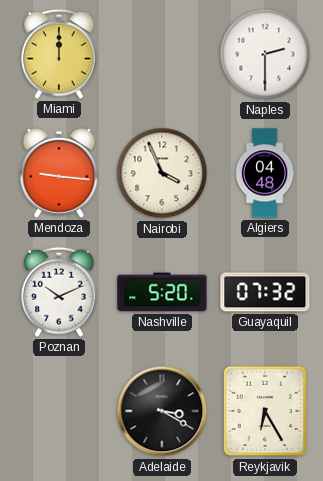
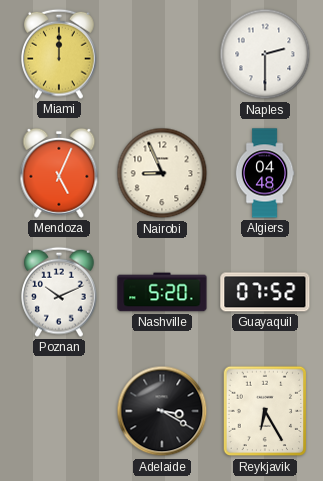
Mendoza: 9:16 -> 5:04 (59, 173)
Nairobi: 3:56 -> 8:56 (162, 173)
Guayaquil: 07:32 -> 07:52 (265, 292)
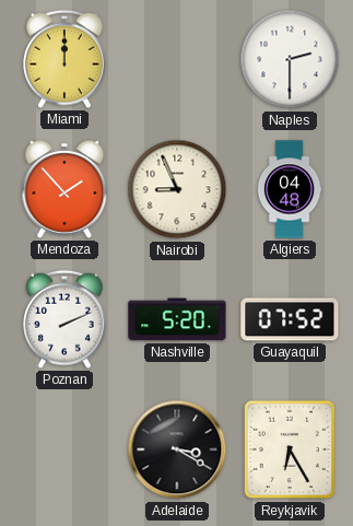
Mendoza: 5:04 -> 1:53 (64, 189)
Poznan: 10:11 -> 2:11 (66, 319)
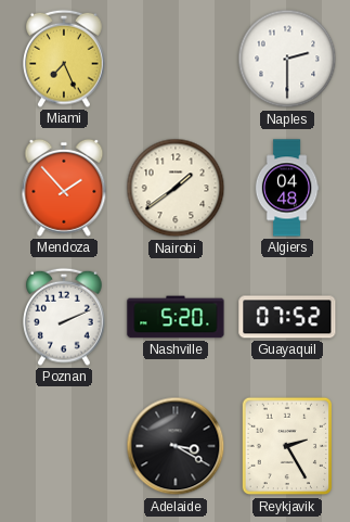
Miami: 12:00 -> 7:26 (65, 59)
Nairobi: 8:56 -> 1:39 (176, 188)
Reykjavik: 6:25 -> 2:25 (287, 446)
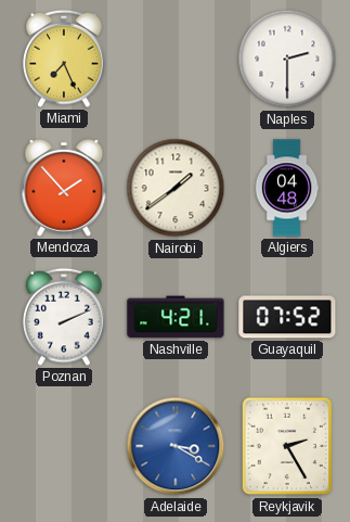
Nashville: 5:20 -> 4:21 (176, 317)
Adelaide dial: black -> blue (176, 446)
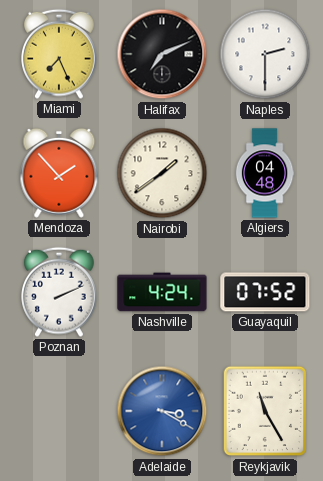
Halifax: none -> 7:11 (162, 54)
Nashville: 4:21 -> 4:24 (162, 292)
Reykjavik: 2:25 -> 11:25 (265, 411)
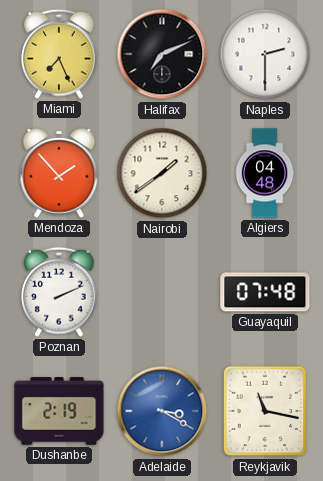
Nashville: 4:24 -> none (162, 292)
Guayaquil: 07:52 -> 07:48 (265, 292)
Dushanbe: none -> 2:19 (59, 411)
Reykjavik: 11:25 -> 11:17 (265, 411)
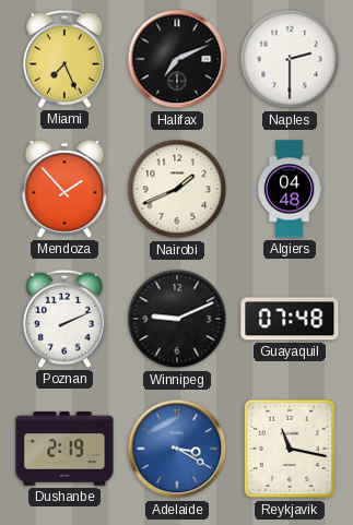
Nairobi: 1:39 -> 1:41 (177, 189)
Winnipeg: none -> 9:11 (177, 319)
